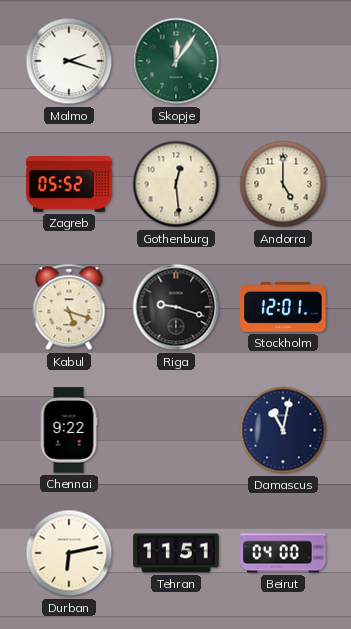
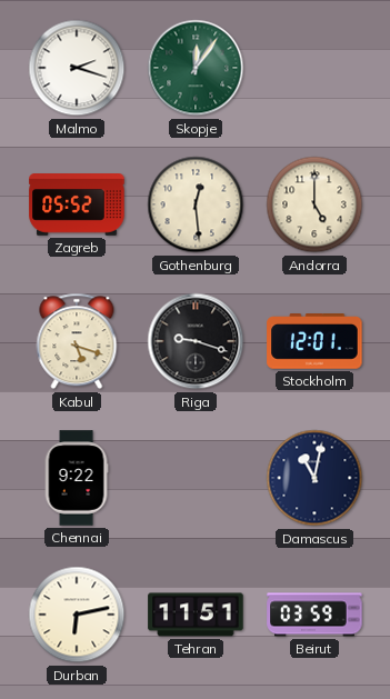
Beirut: 04:00 -> 03:59 (314, 615)
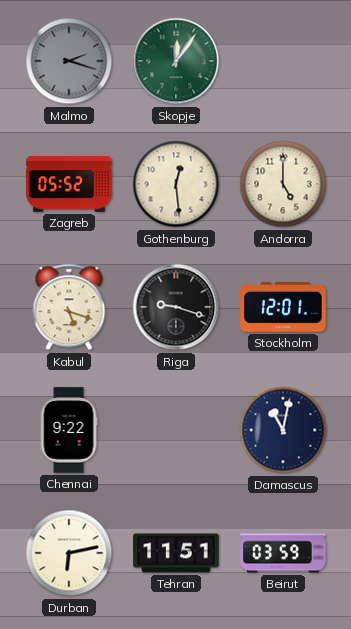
Malmo dial: white -> grey (69, 61)
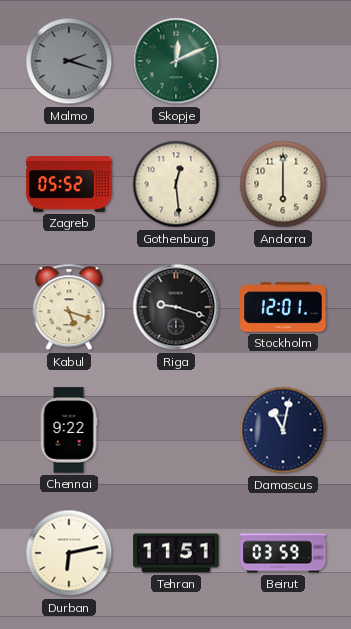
Skopje: 12:06 -> 12:11 (176, 61)
Andorra: 5:00 -> 6:00 (283, 184)
